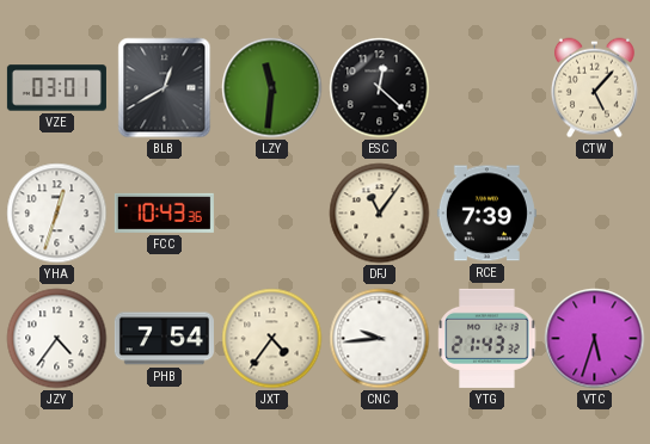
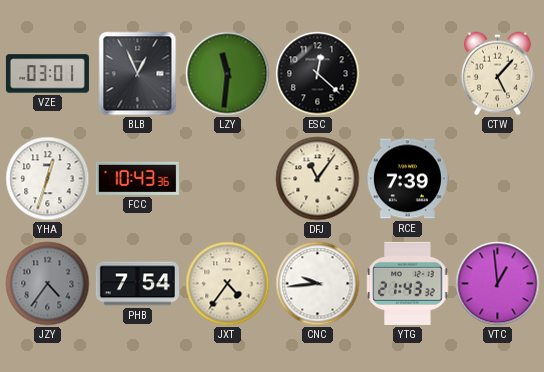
BLB: 12:40 -> 12:56 (138, 74)
JZY dial: white -> grey (48, 284)
VTC: 5:33 -> 12:59 (498, 284)
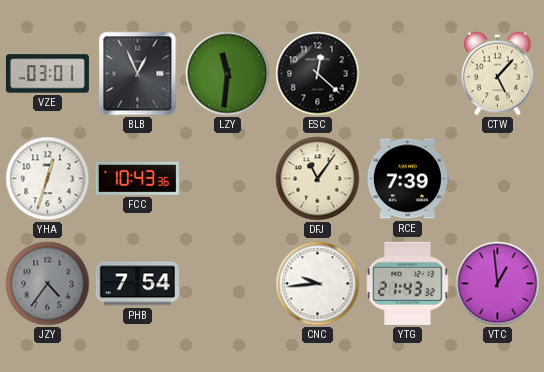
JXT: 4:36 -> none (228, 284)
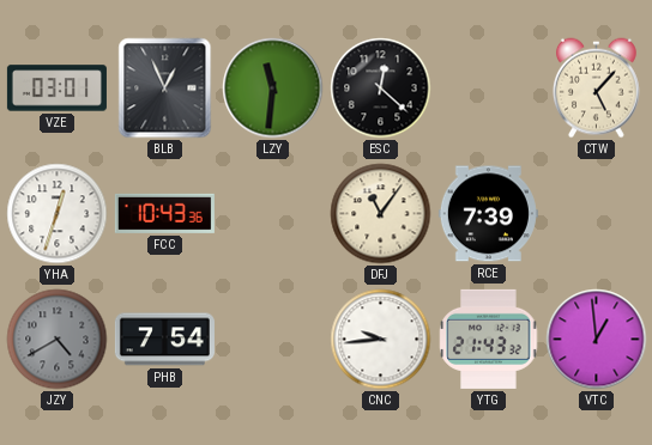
JZY: 4:36 -> 4:40 (58, 340)
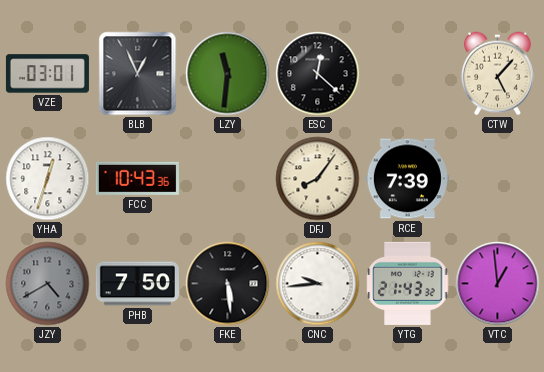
DFJ: 11:06 -> 8:06 (318, 179)
PHB: 7:54 -> 7:50 (137, 284)
FKE: none -> 5:29 (228, 284)
